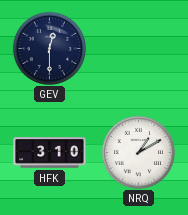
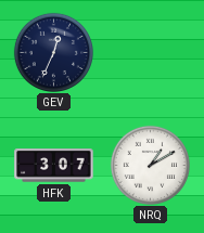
GEV: 12:30 -> 12:34 (53, 52)
HFK: 3:10 -> 3:07 (54, 166)
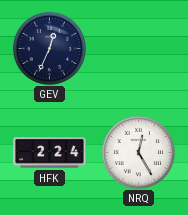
HFK: 3:07 -> 2:24 (50, 153)
NRQ: 1:10 -> 12:25 (138, 152)
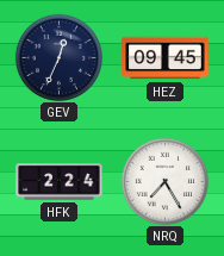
HEZ: none -> 09:45 (166, 58)
NRQ: 12:25 -> 7:25 (164, 181)
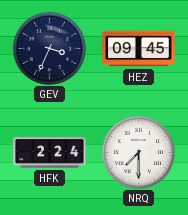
GEV: 12:34 -> 3:34 (49, 48)
NRQ: 7:25 -> 7:30 (138, 152)
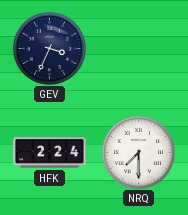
HEZ: 09:45 -> none (139, 49)
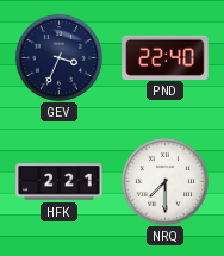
PND: none -> 22:40 (166, 57)
HFK: 2:24 -> 2:21 (60, 182)
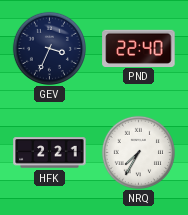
NRQ: 7:30 -> 7:35 (138, 152)
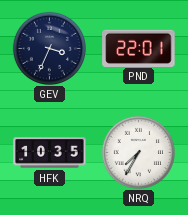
PND: 22:40 -> 22:01 (139, 48)
HFK: 2:21 -> 10:35 (50, 153)
